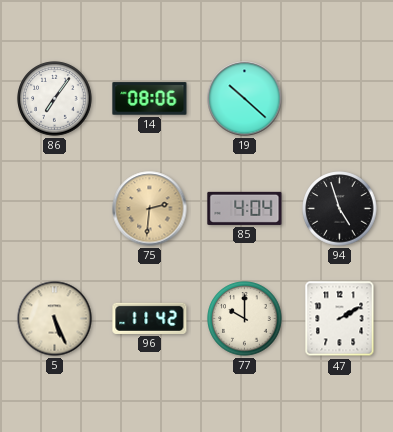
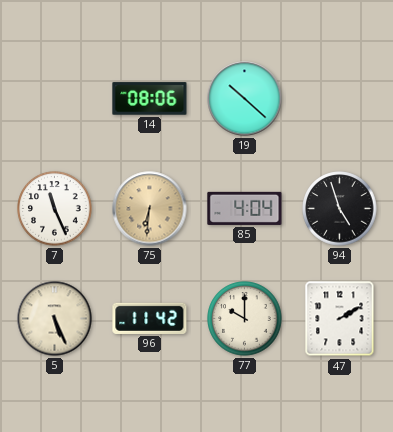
86: 7:06 -> none (55, 99)
7: none -> 11:26 (55, 209)
75: 2:31 -> 6:31 (150, 209)
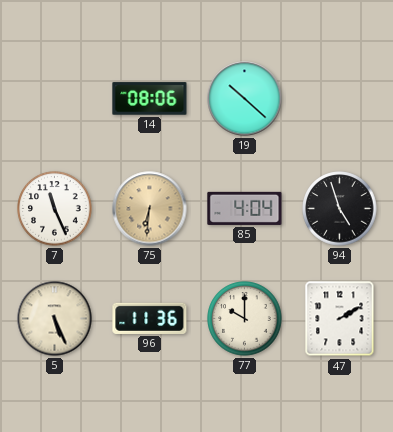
96: 11:42 -> 11:36 (150, 318)
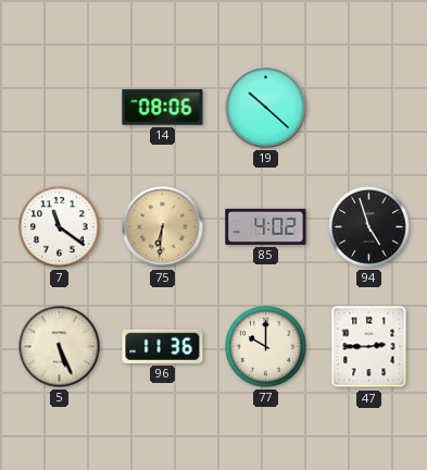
7: 11:26 -> 11:21 (60, 227)
85: 4:04 -> 4:02 (266, 226)
47: 2:10 -> 2:45 (369, 347)
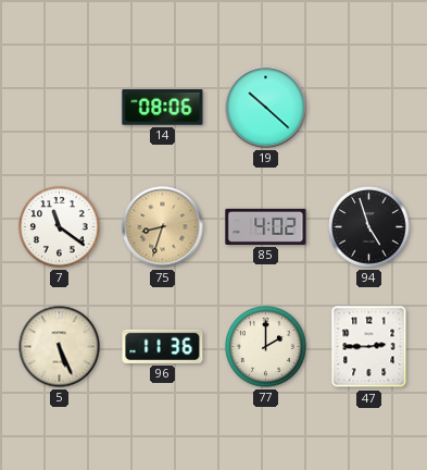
75: 6:31 -> 8:33 (163, 227)
77: 10:00 -> 2:00 (266, 347)
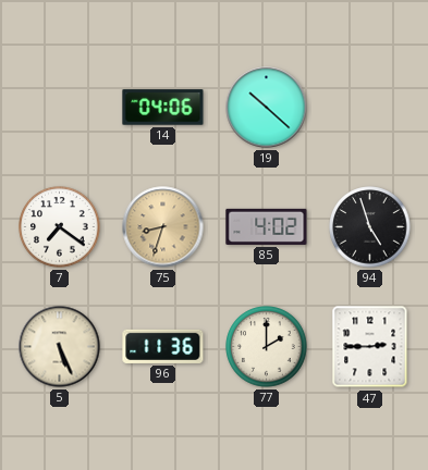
14: 08:06 -> 04:06 (163, 108)
7: 11:21 -> 7:21 (60, 227)
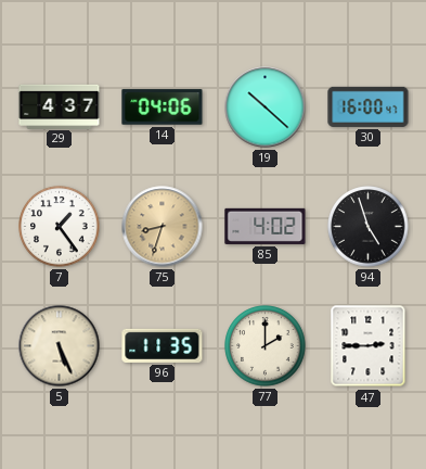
29: none -> 4:37 (60, 106)
30: none -> 16:00 (369, 106)
7: 7:21 -> 1:24 (60, 227)
96: 11:36 -> 11:35 (163, 345)
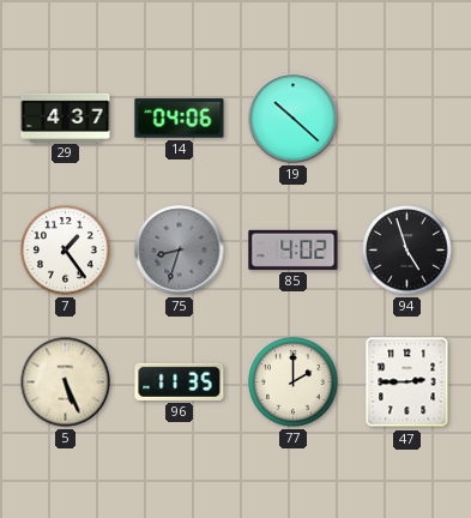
30: 16:00 -> none (369, 106)
75 dial: champagne -> grey (180, 251)
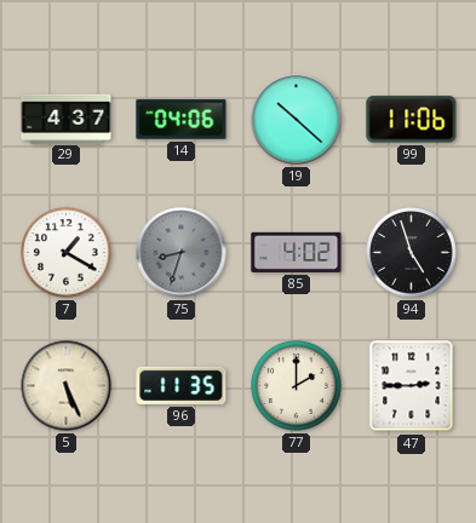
99: none -> 11:06 (412, 120)
7: 1:24 -> 1:20 (67, 253)
